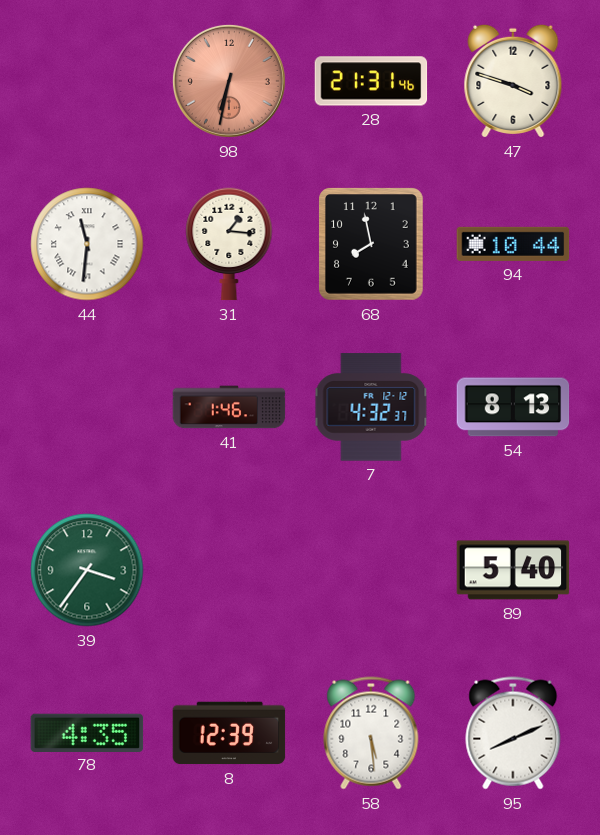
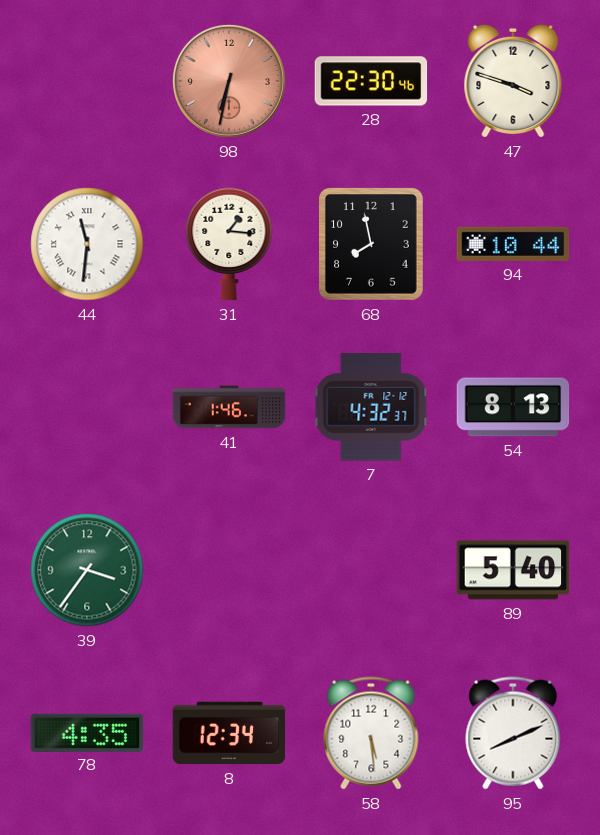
28: 21:31 -> 22:30 (371, 81)
8: 12:39 -> 12:34 (229, 733)
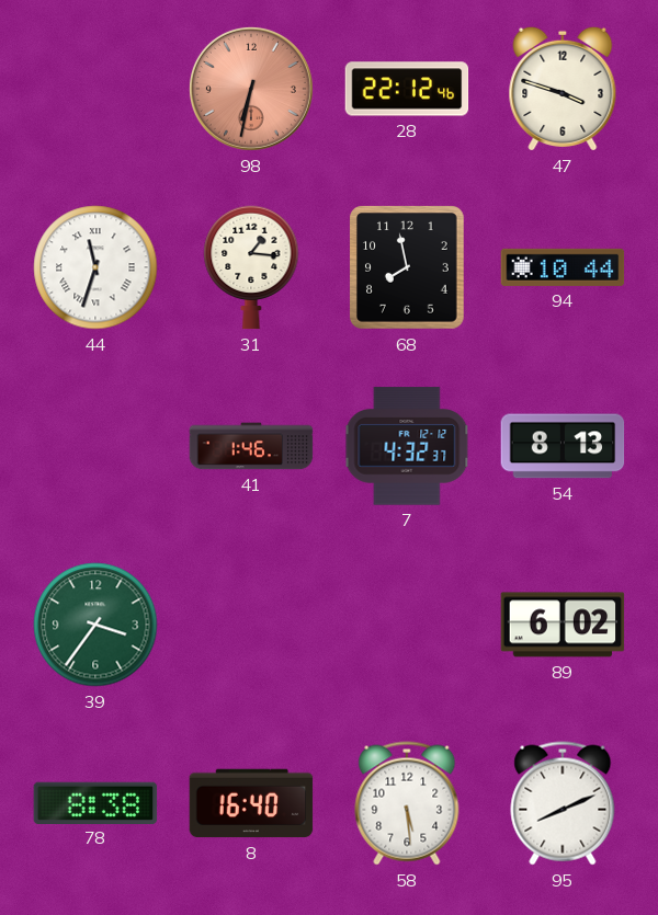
28: 22:30 -> 22:12 (407, 89)
44: 11:31 -> 11:33 (95, 267)
89: 5:40 -> 6:02 (563, 625)
78: 4:35 -> 8:38 (95, 802)
8: 12:34 -> 16:40 (251, 803)
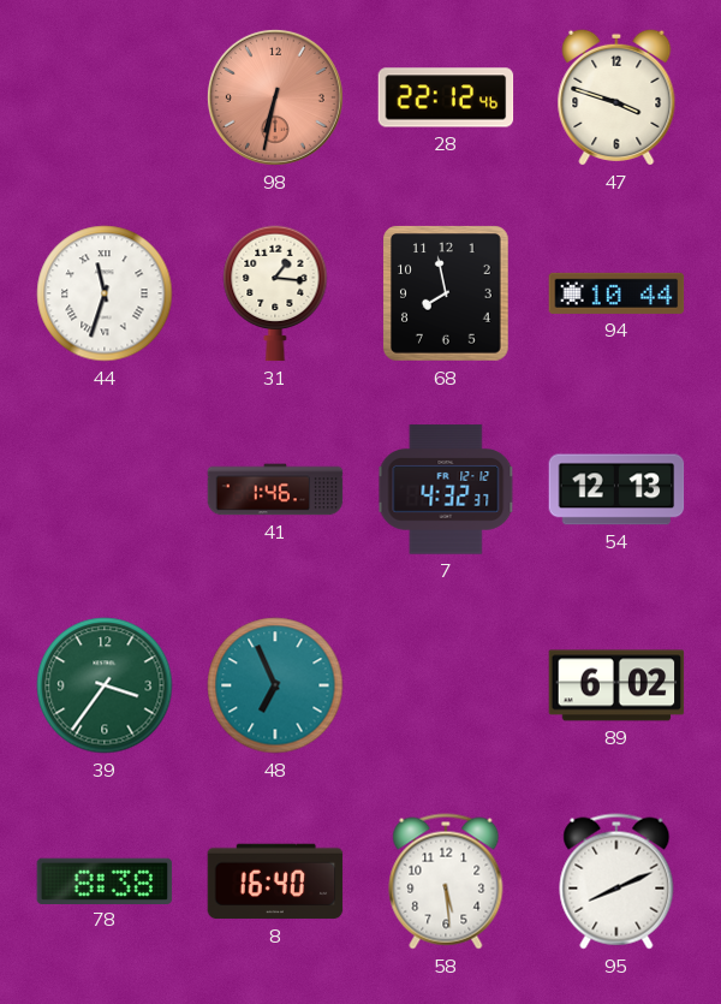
54: 8:13 -> 12:13 (616, 489)
48: none -> 6:56 (275, 685)
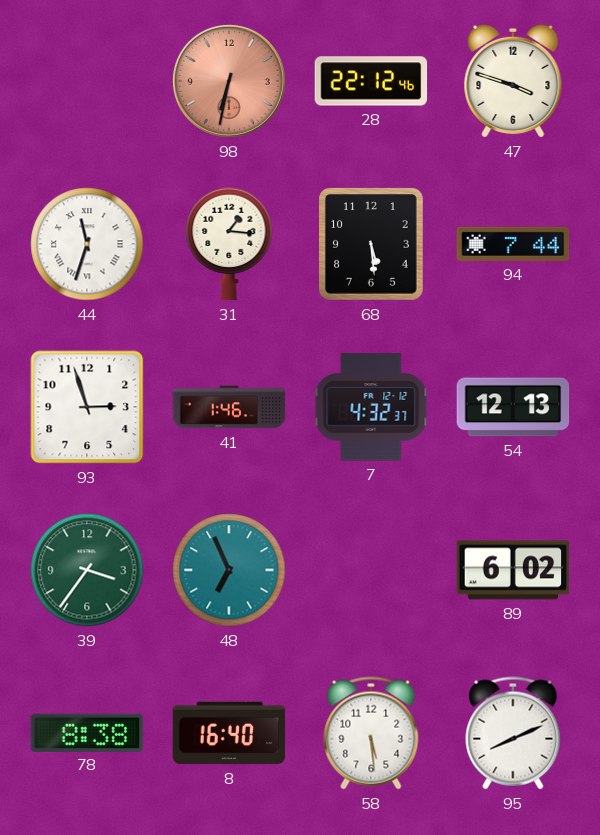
68: 7:58 -> 5:29 (372, 245)
94: 10:44 -> 7:44 (513, 244)
93: none -> 2:57 (87, 407)
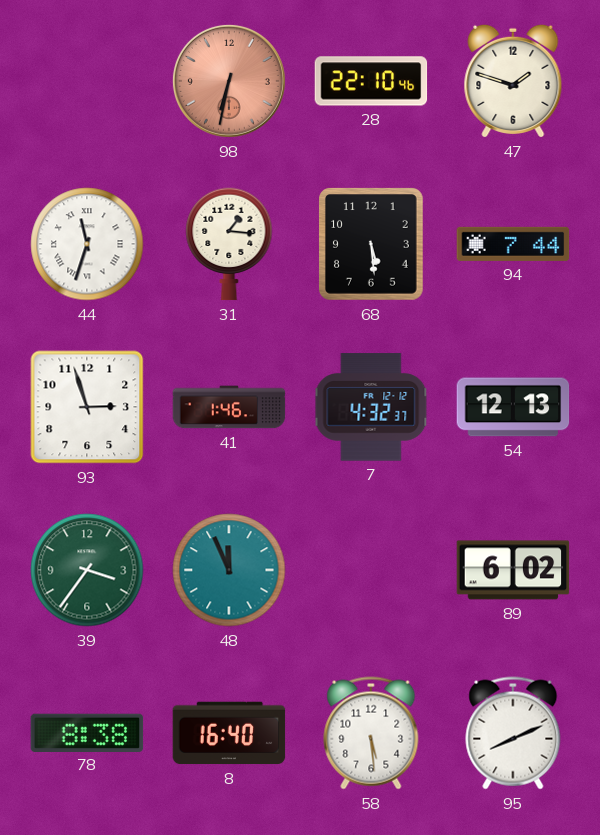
28: 22:12 -> 22:10 (371, 81)
47: 3:48 -> 1:48 (513, 81)
48: 6:56 -> 11:56 (229, 570)
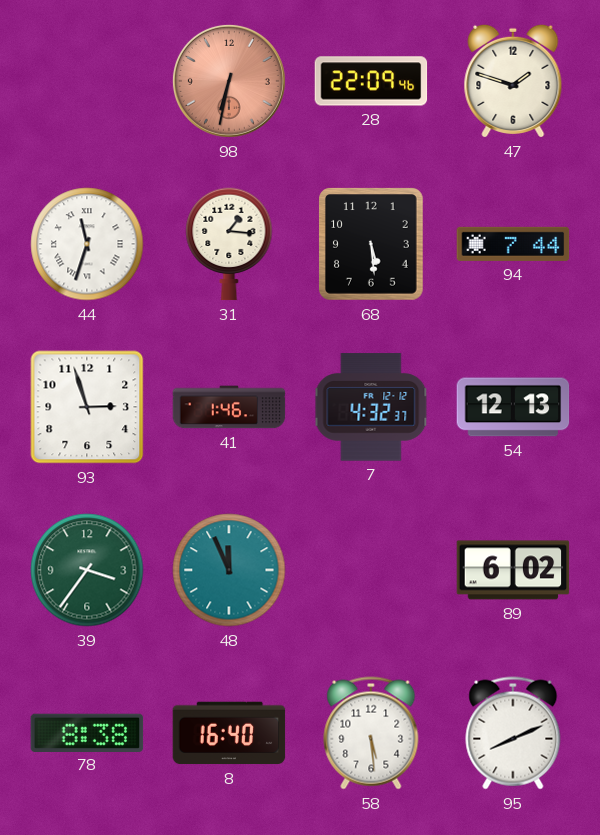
28: 22:10 -> 22:09 (371, 81)
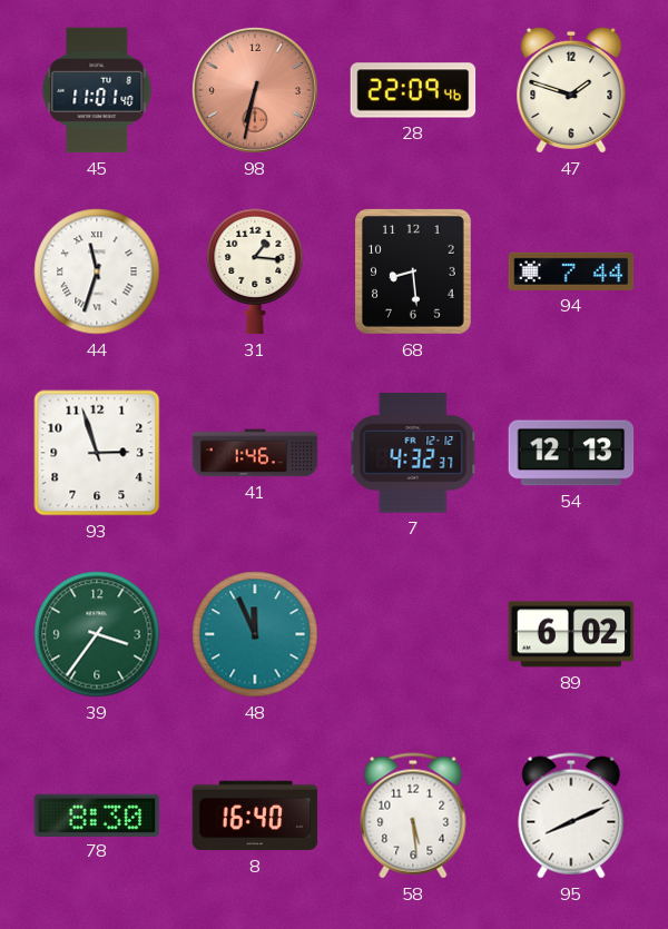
45: none -> 11:01 (97, 90)
68: 5:29 -> 8:29 (414, 273)
78: 8:38 -> 8:30 (97, 814)
